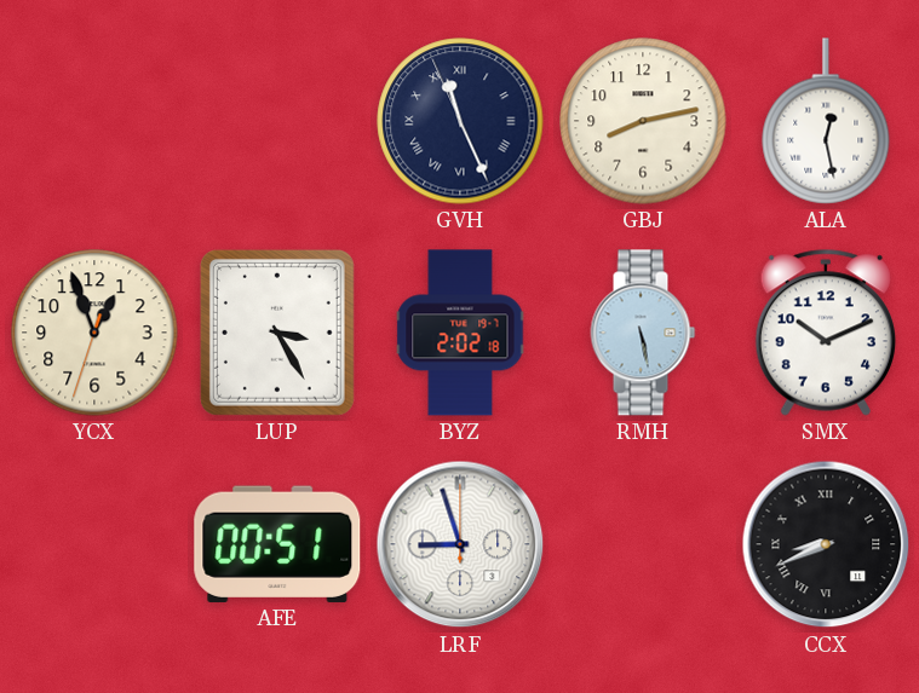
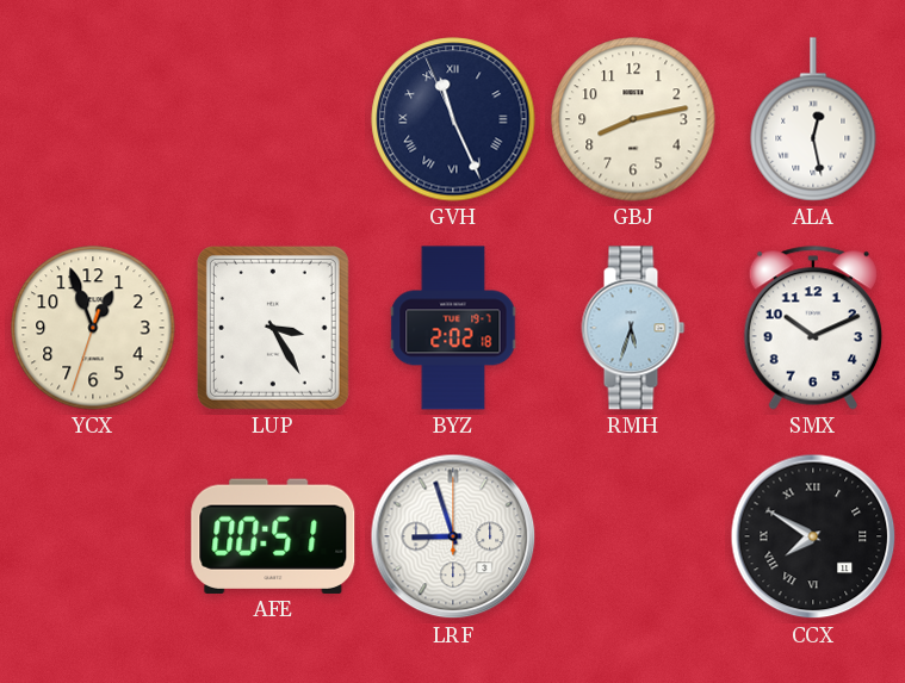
RMH: 5:28 -> 5:33 (633, 328)
CCX: 8:41 -> 7:50 (813, 536)
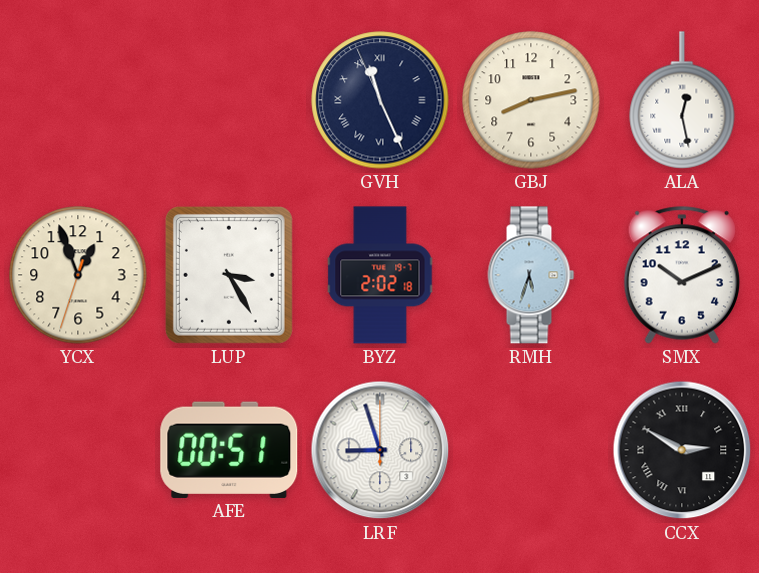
CCX: 7:50 -> 2:50 (682, 450)
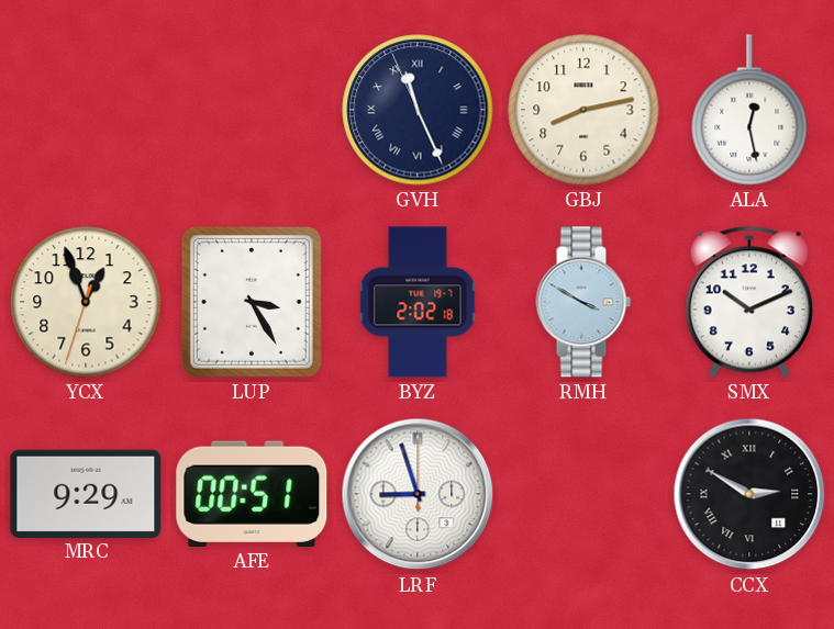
RMH: 5:33 -> 3:50 (583, 302)
MRC: none -> 9:29 (86, 493)
